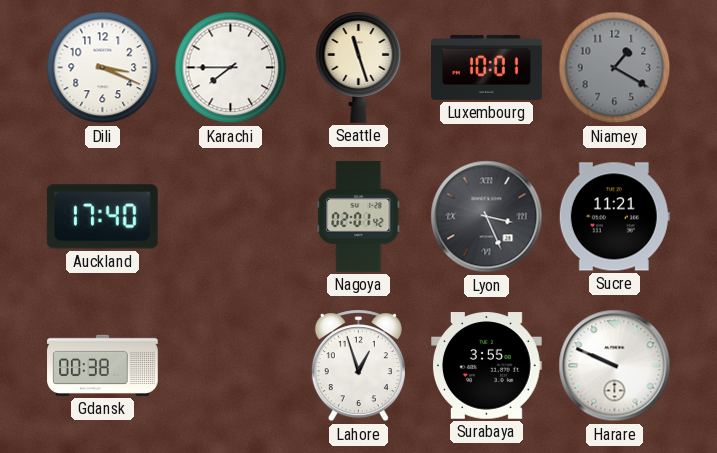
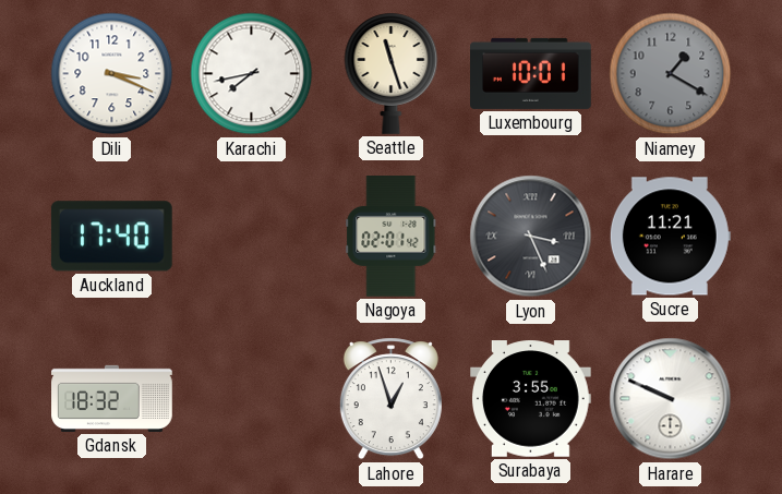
Karachi: 7:45 -> 7:43 (252, 74)
Gdansk: 00:38 -> 18:32 (112, 398)
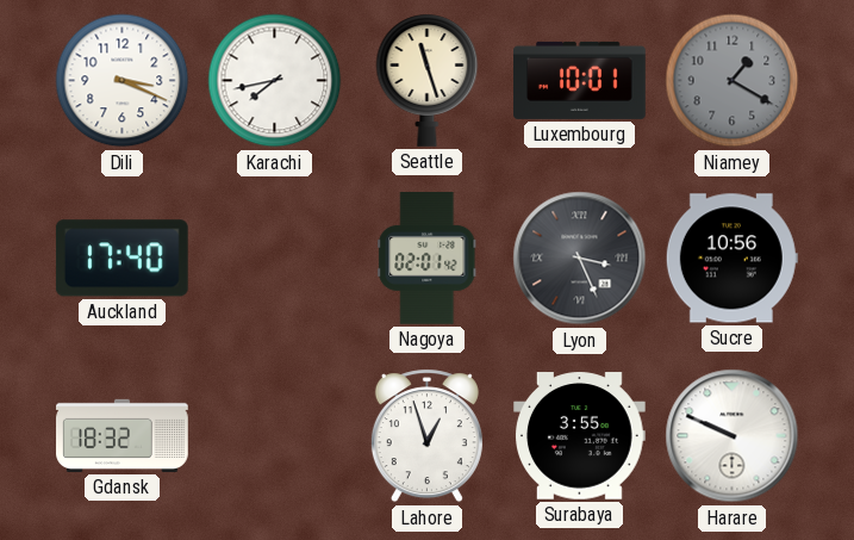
Sucre: 11:21 -> 10:56 (731, 259)
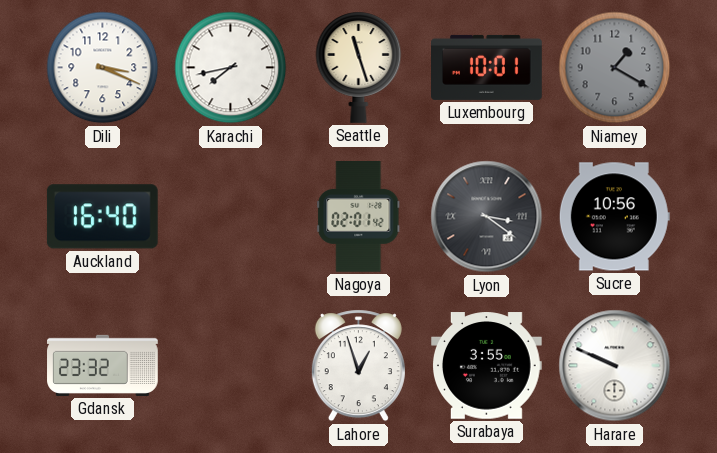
Auckland: 17:40 -> 16:40 (102, 217)
Lyon: 3:26 -> 3:21 (487, 217)
Gdansk: 18:32 -> 23:32 (103, 365)
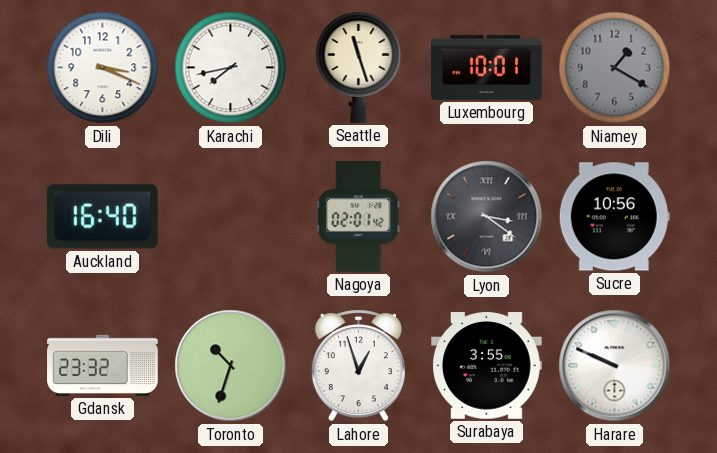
Toronto: none -> 10:33 (231, 366)
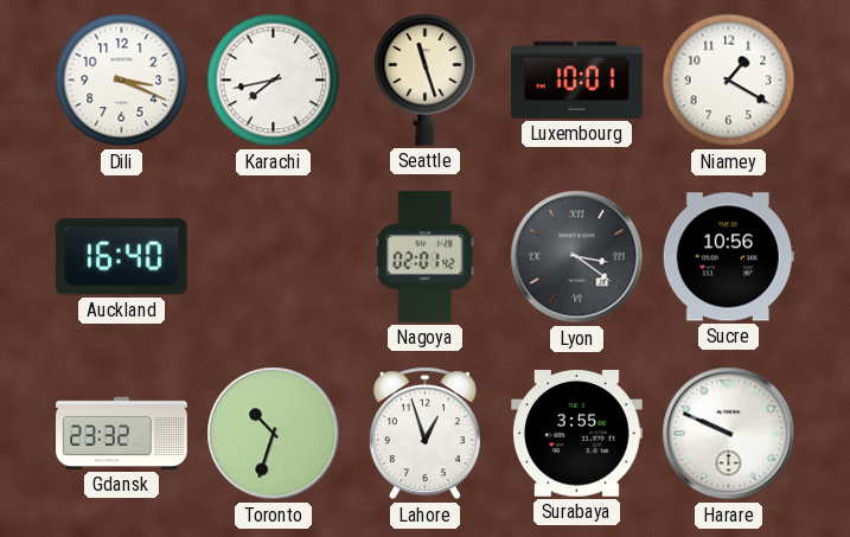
Niamey dial: grey -> white (729, 81)
